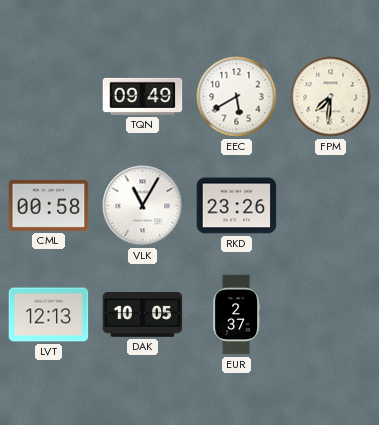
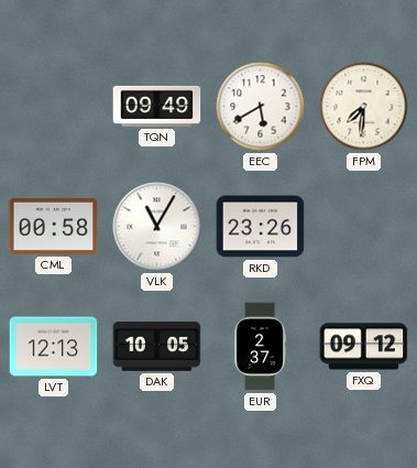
FXQ: none -> 09:12 (364, 347)
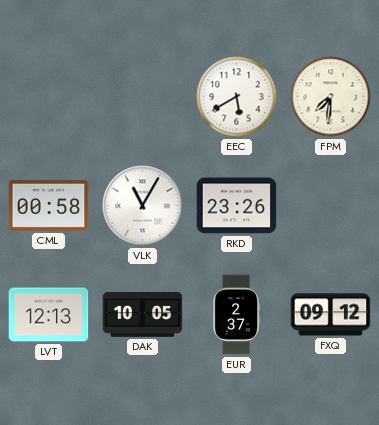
TQN: 09:49 -> none (157, 106)
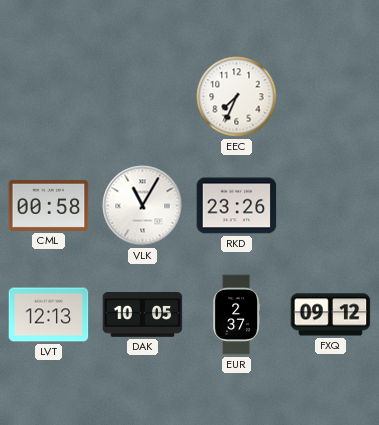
EEC: 5:40 -> 7:34 (237, 97)
FPM: 7:31 -> none (331, 97)
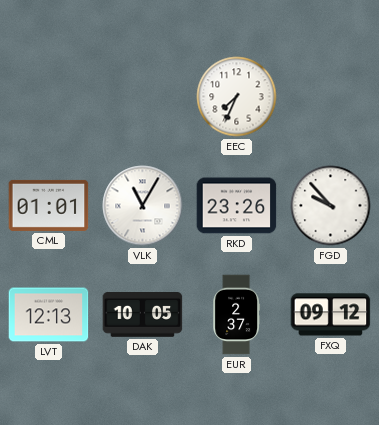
CML: 00:58 -> 01:01 (49, 205)
FGD: none -> 9:53 (331, 206)
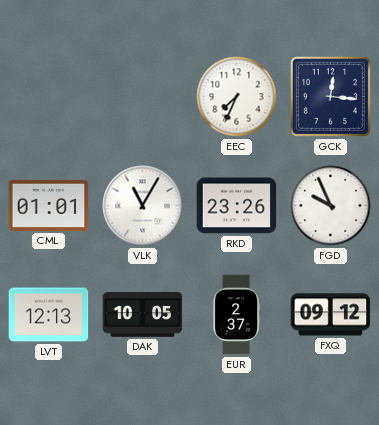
GCK: none -> 12:16 (330, 96)
FGD: 9:53 -> 9:56 (331, 206)
